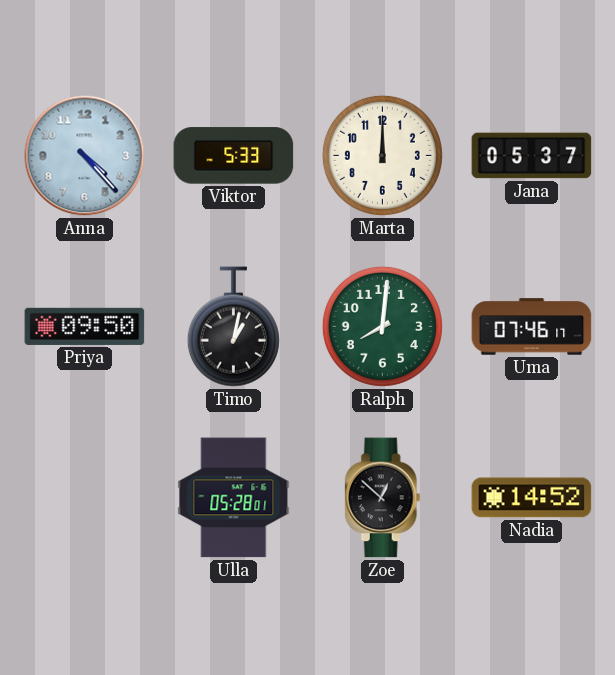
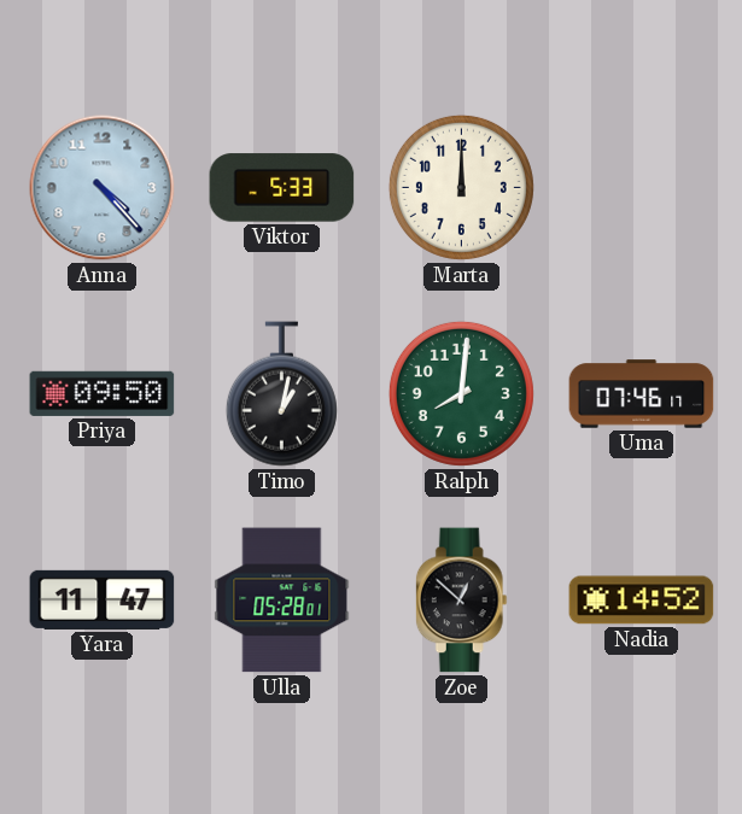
Jana: 05:37 -> none (532, 156)
Yara: none -> 11:47 (103, 599)
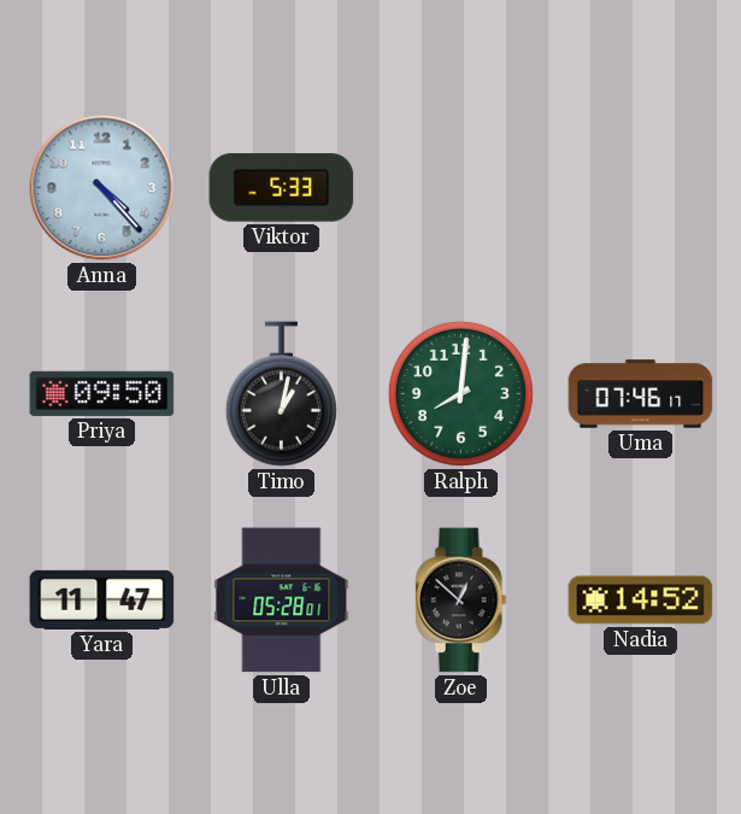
Marta: 12:00 -> none (461, 187)
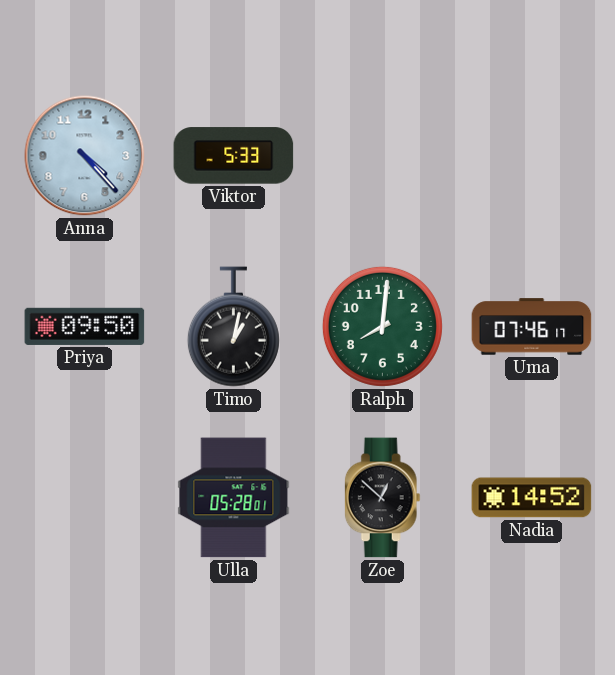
Yara: 11:47 -> none (102, 599)
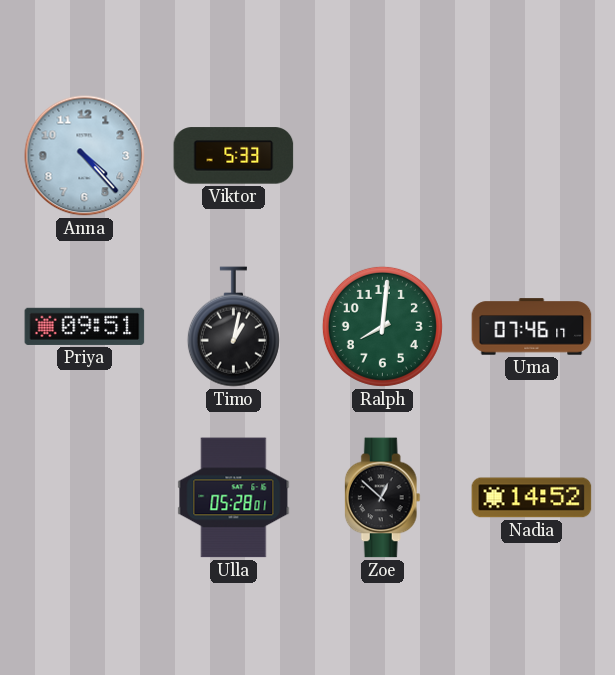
Priya: 09:50 -> 09:51 (85, 326)
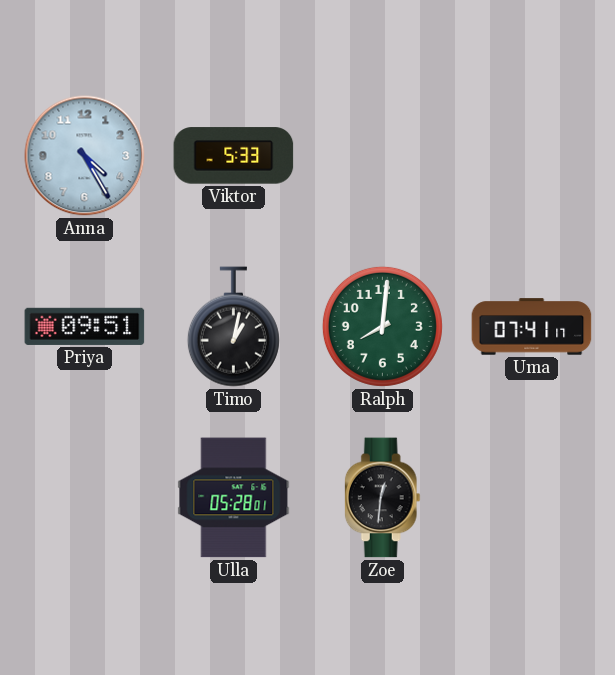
Anna: 4:23 -> 4:25 (85, 156)
Uma: 07:46 -> 07:41 (532, 327)
Zoe: 12:52 -> 12:31 (382, 498)
Nadia: 14:52 -> none (532, 498)
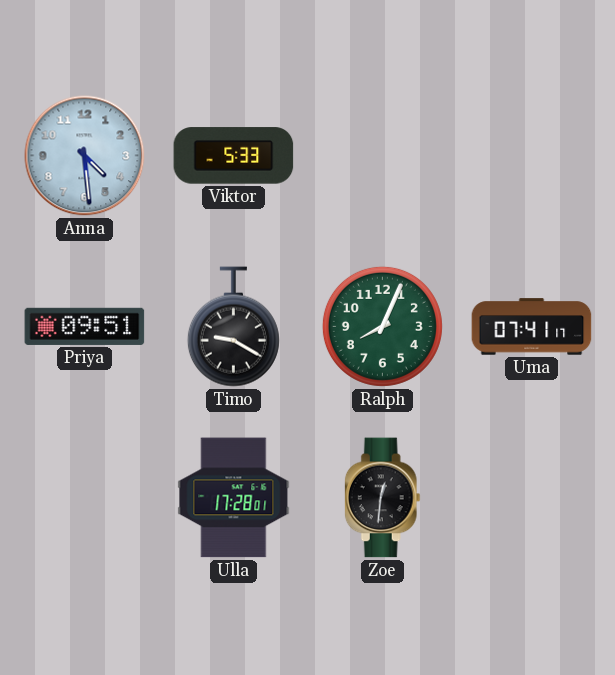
Anna: 4:25 -> 4:29 (85, 156)
Timo: 1:02 -> 9:20 (233, 327)
Ralph: 8:01 -> 8:04 (382, 326)
Ulla: 05:28 -> 17:28 (234, 498)
